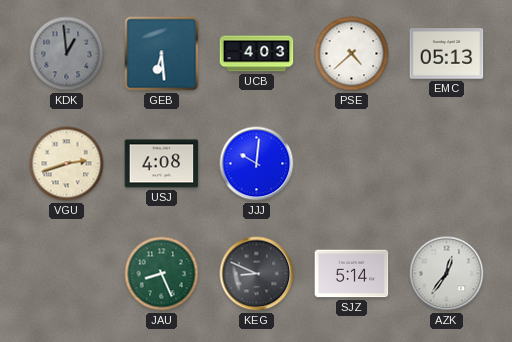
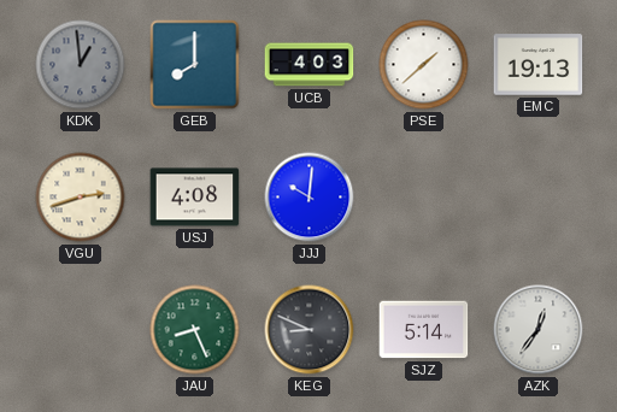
GEB: 6:29 -> 8:00 (195, 65)
PSE: 4:38 -> 1:38 (424, 65)
EMC: 05:13 -> 19:13 (539, 65)
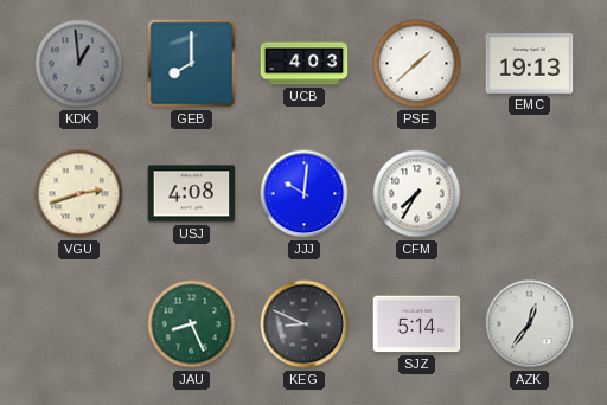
CFM: none -> 7:35 (417, 194)
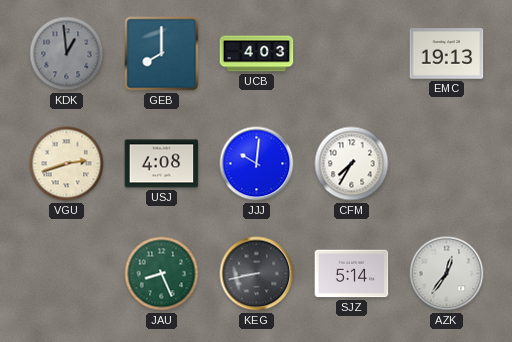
PSE: 1:38 -> none (417, 64)
KEG: 8:49 -> 8:43 (257, 274)
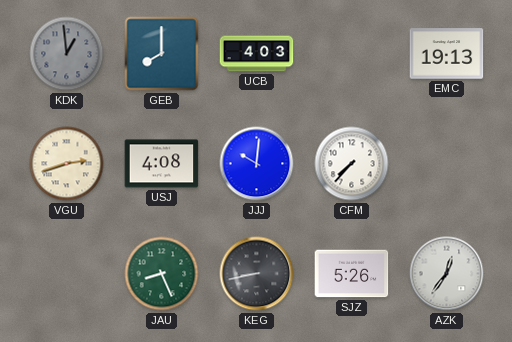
CFM: 7:35 -> 7:37 (352, 164)
SJZ: 5:14 -> 5:26 (352, 274)
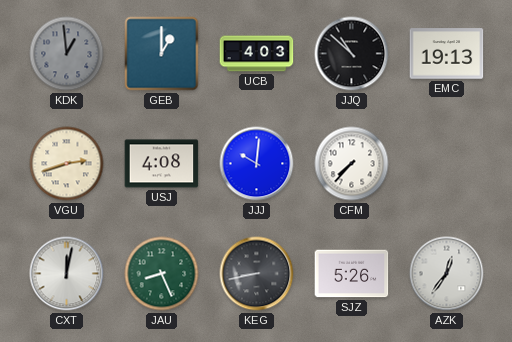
GEB: 8:00 -> 1:00 (162, 54)
JJQ: none -> 10:52 (352, 54)
CXT: none -> 12:02 (67, 274)
